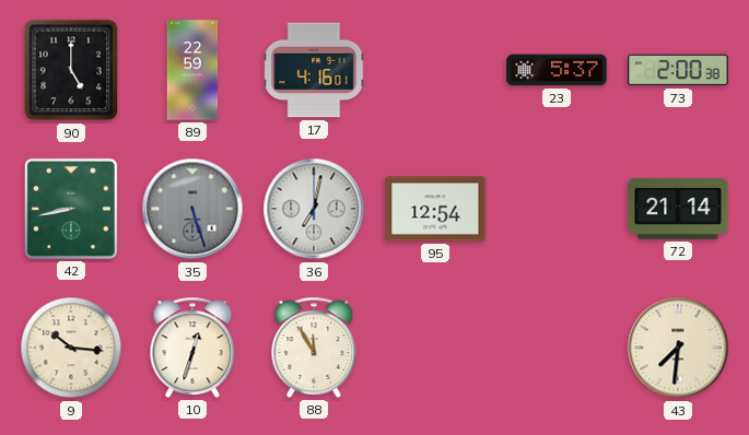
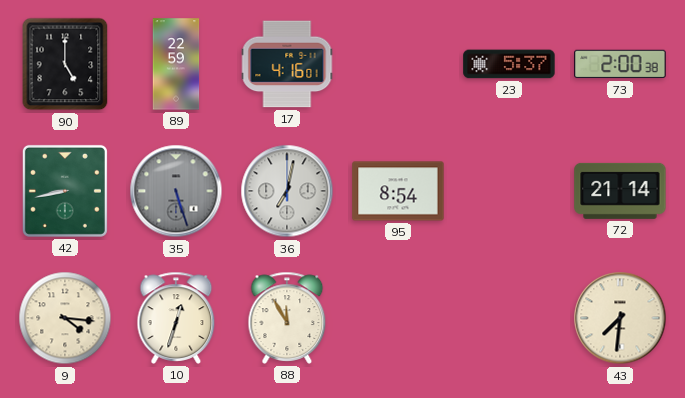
95: 12:54 -> 8:54 (398, 191)
9: 10:16 -> 4:16 (65, 318)
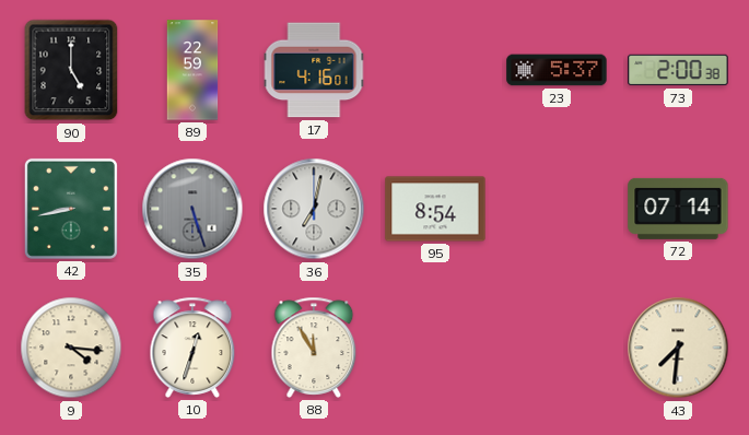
72: 21:14 -> 07:14 (678, 209)
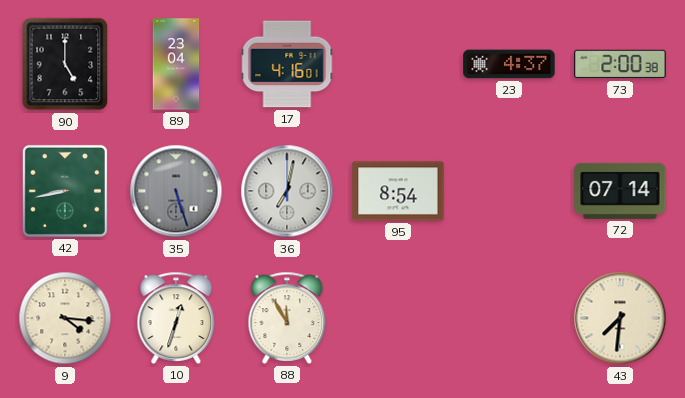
89: 22:59 -> 23:04 (176, 64)
23: 5:37 -> 4:37 (509, 64)
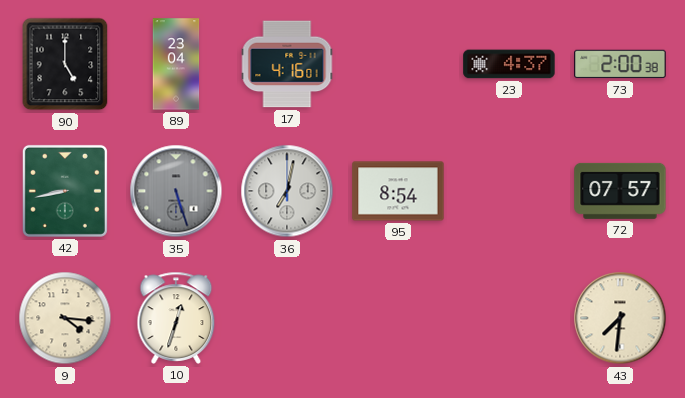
72: 07:14 -> 07:57 (620, 191)
88: 11:55 -> none (287, 318)
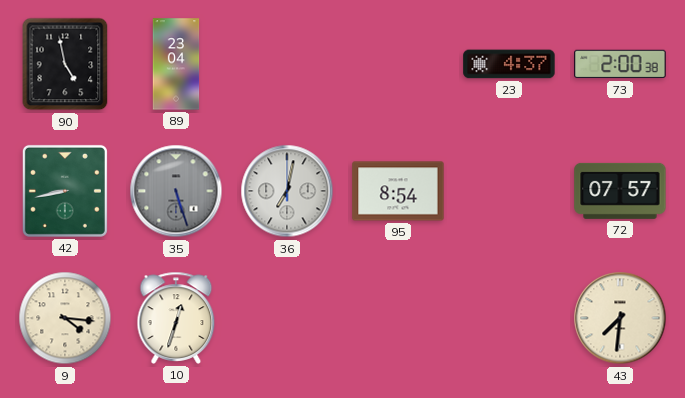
90: 5:00 -> 4:58 (65, 64)
17: 4:16 -> none (287, 64)
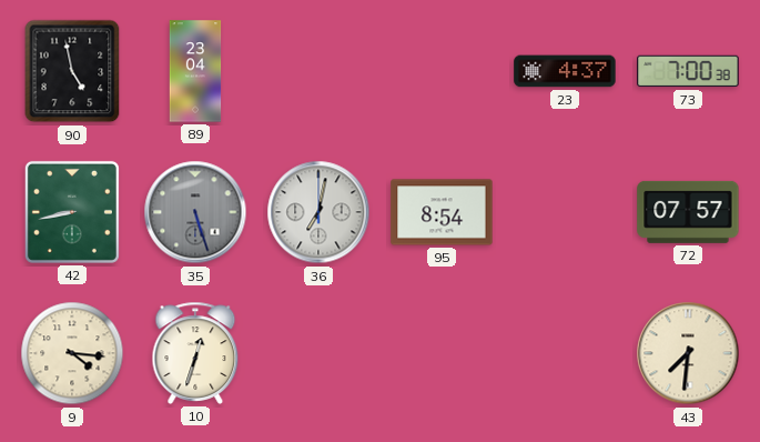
73: 2:00 -> 7:00 (688, 71)
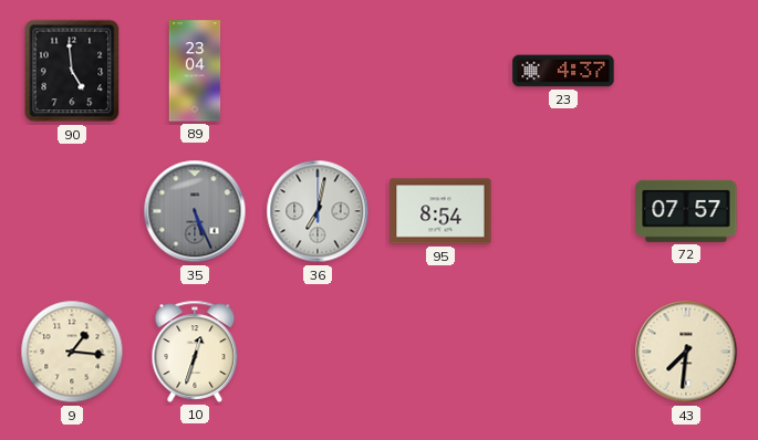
90: 4:58 -> 4:59 (72, 71)
73: 7:00 -> none (688, 71)
42: 8:43 -> none (72, 212)
35: 5:27 -> 5:26 (195, 211)
9: 4:16 -> 1:16 (72, 352)
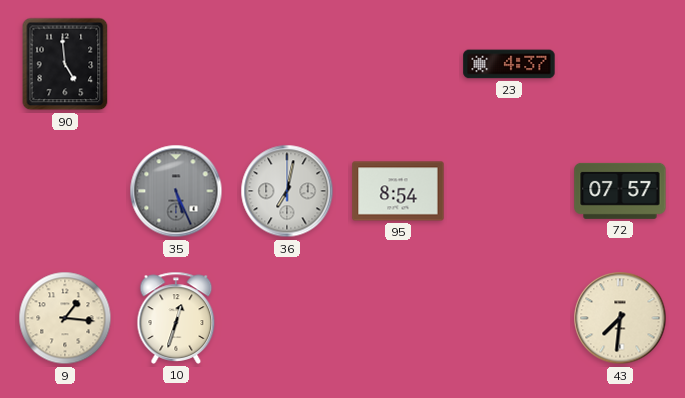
89: 23:04 -> none (195, 71)
